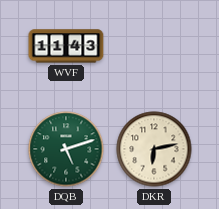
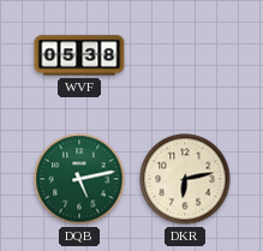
WVF: 11:43 -> 05:38 (79, 55)
DQB: 5:12 -> 5:13 (79, 179)
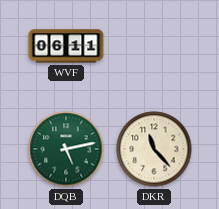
WVF: 05:38 -> 06:11 (66, 46)
DKR: 6:13 -> 11:23 (154, 149)
